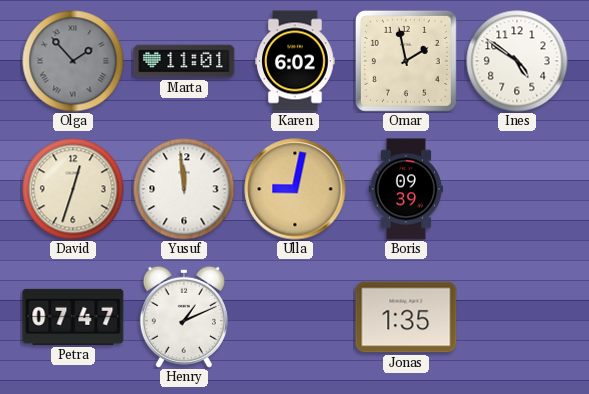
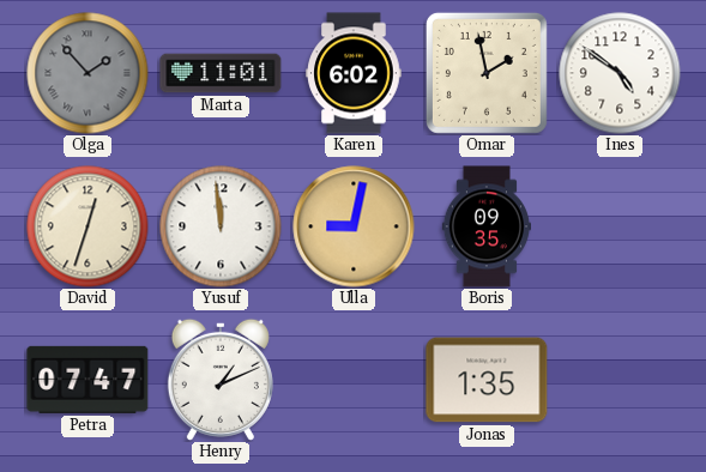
Boris: 09:39 -> 09:35 (487, 226)
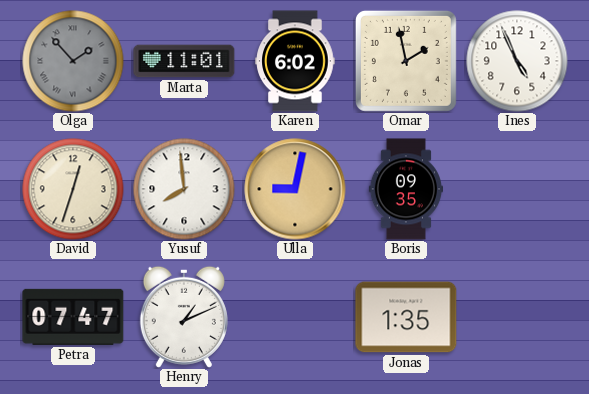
Ines: 4:51 -> 4:56 (517, 61)
Yusuf: 11:59 -> 7:59 (184, 189)
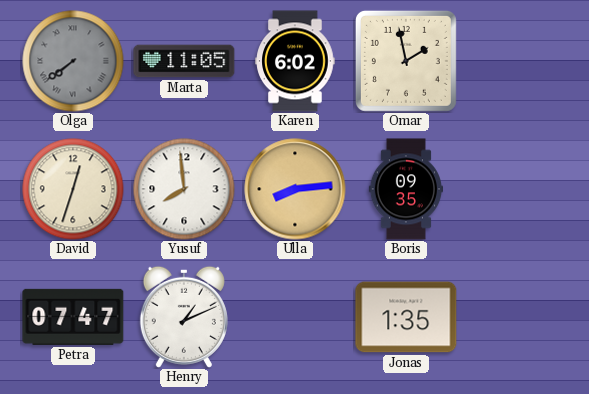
Olga: 1:53 -> 7:39 (73, 61)
Marta: 11:01 -> 11:05 (184, 61)
Ines: 4:56 -> none (517, 61)
Ulla: 9:02 -> 8:14 (295, 189)
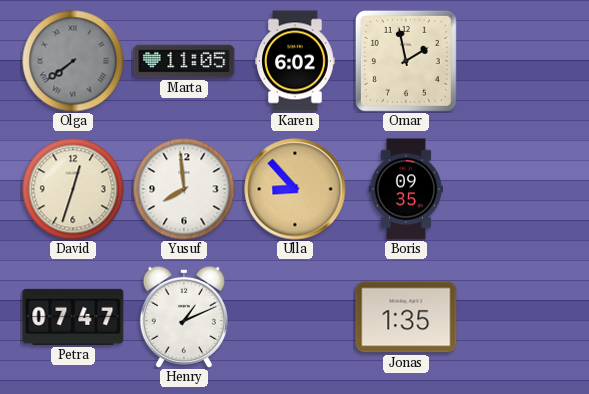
Ulla: 8:14 -> 8:53 (295, 189)
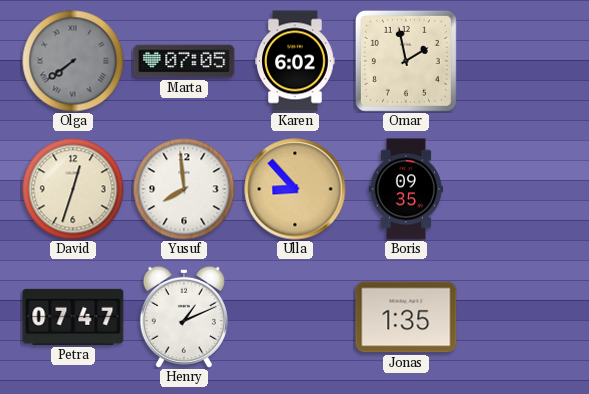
Marta: 11:05 -> 07:05 (184, 61)
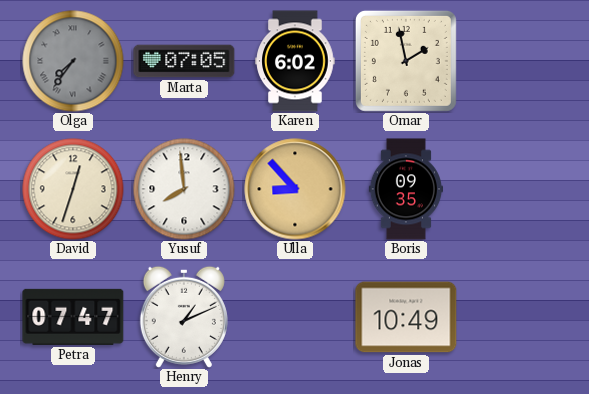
Olga: 7:39 -> 7:36 (73, 61)
Jonas: 1:35 -> 10:49 (406, 317)
